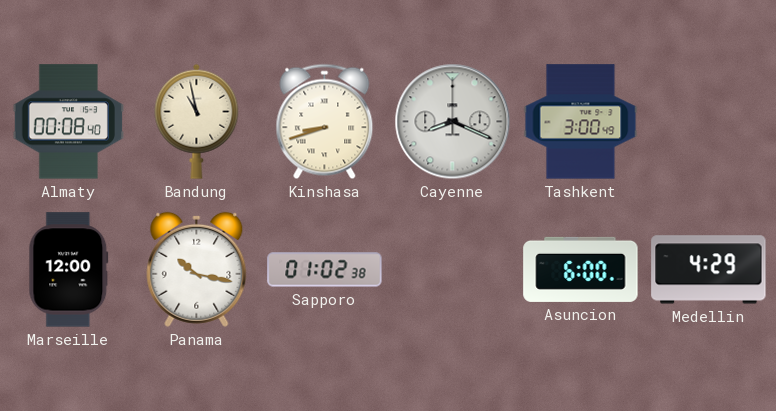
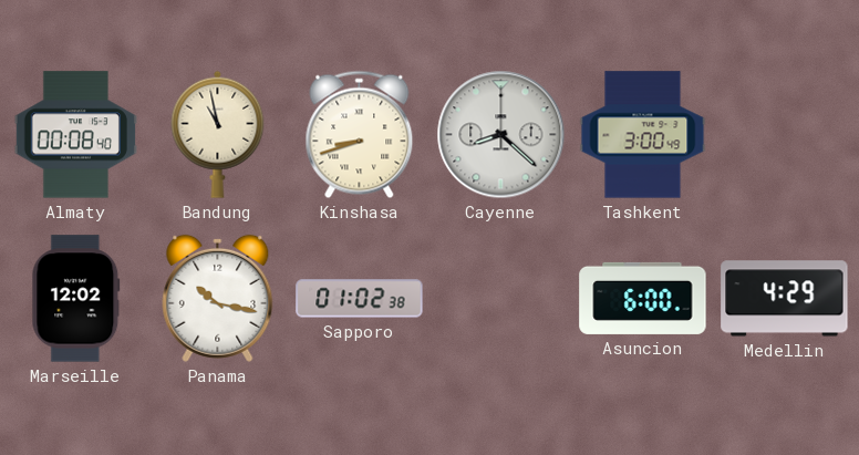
Cayenne: 8:19 -> 8:22 (501, 135)
Marseille: 12:00 -> 12:02 (76, 299)
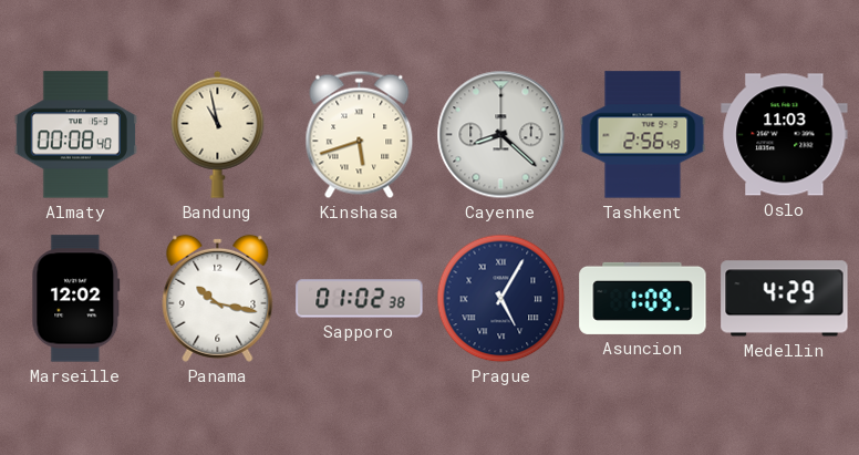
Kinshasa: 8:42 -> 5:42 (360, 135)
Tashkent: 3:00 -> 2:56 (643, 135)
Oslo: none -> 11:03 (785, 135)
Prague: none -> 5:05 (501, 299)
Asuncion: 6:00 -> 1:09 (643, 298)
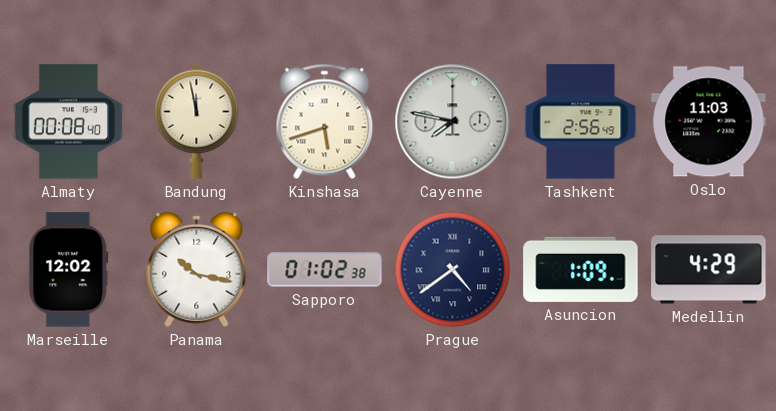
Bandung: 10:58 -> 11:58 (197, 121)
Cayenne: 8:22 -> 7:47 (453, 122)
Prague: 5:05 -> 4:39 (453, 270)
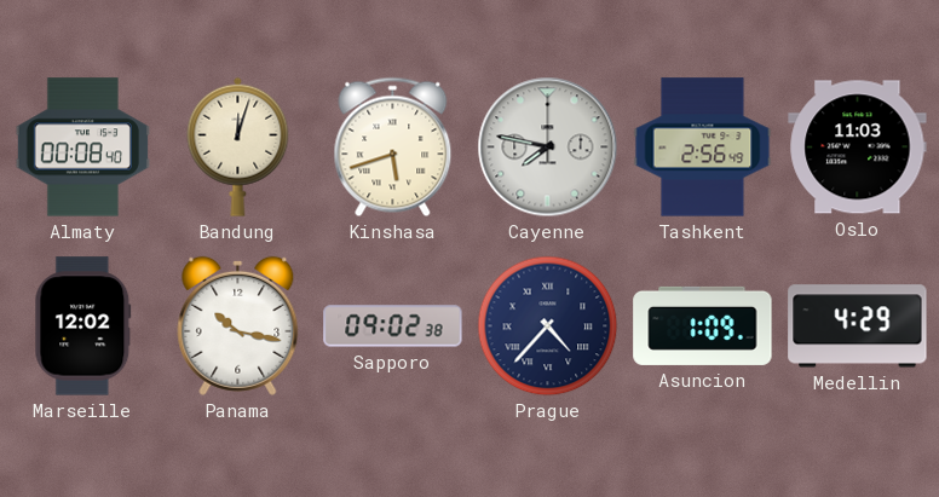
Bandung: 11:58 -> 12:03 (238, 146)
Sapporo: 01:02 -> 09:02 (393, 326)
Prague: 4:39 -> 4:37 (548, 326)
